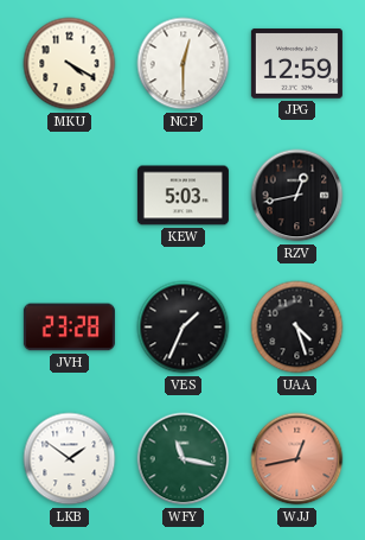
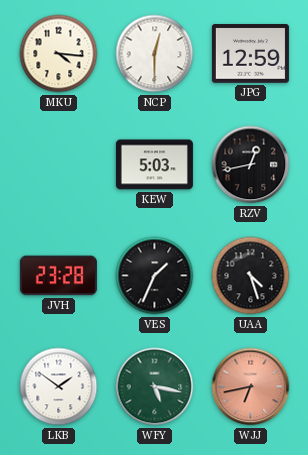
MKU: 4:20 -> 4:16 (59, 54)
WFY: 11:17 -> 5:17 (155, 387)
WJJ: 12:43 -> 6:43 (251, 387)
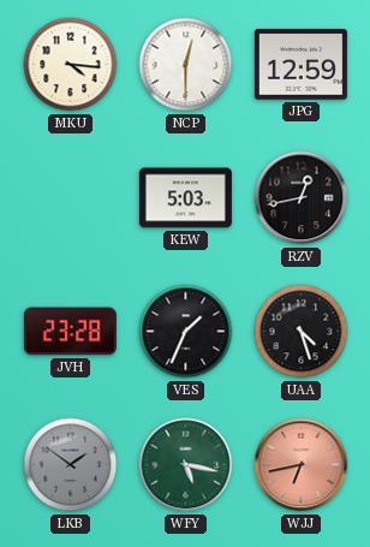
LKB dial: white -> grey (71, 465)
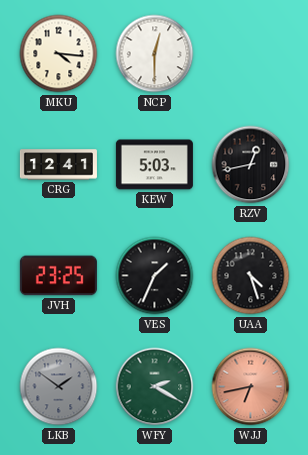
JPG: 12:59 -> none (300, 65)
CRG: none -> 12:41 (58, 165)
JVH: 23:28 -> 23:25 (58, 276)
WFY: 5:17 -> 2:20 (155, 387)
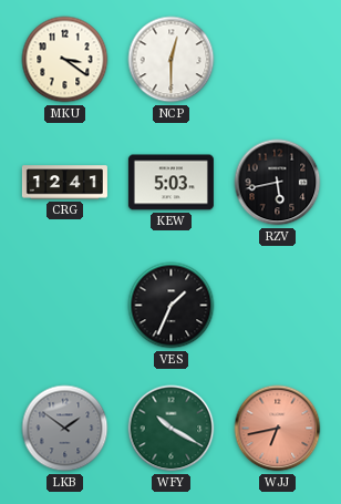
MKU: 4:16 -> 3:21 (65, 60)
RZV: 12:43 -> 5:43 (278, 183)
JVH: 23:25 -> none (58, 276)
UAA: 4:27 -> none (251, 276)
WFY: 2:20 -> 10:20 (172, 429)
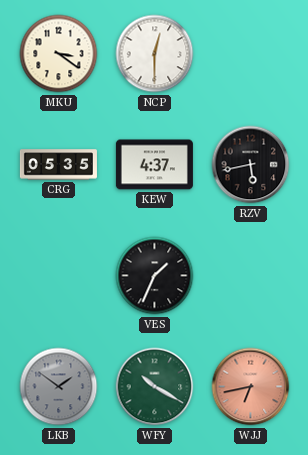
CRG: 12:41 -> 05:35 (58, 165)
KEW: 5:03 -> 4:37 (154, 165)
